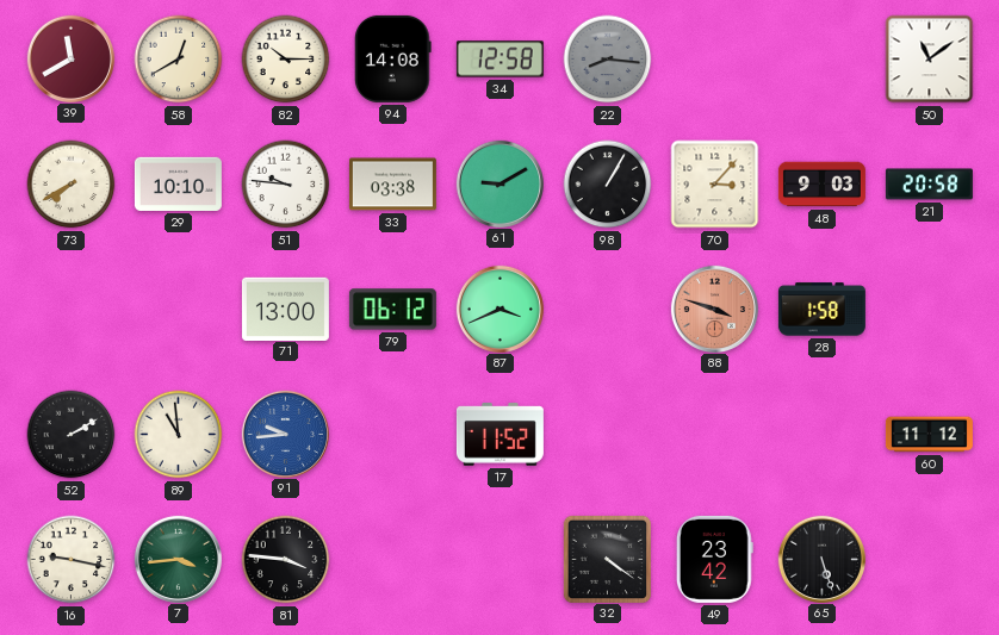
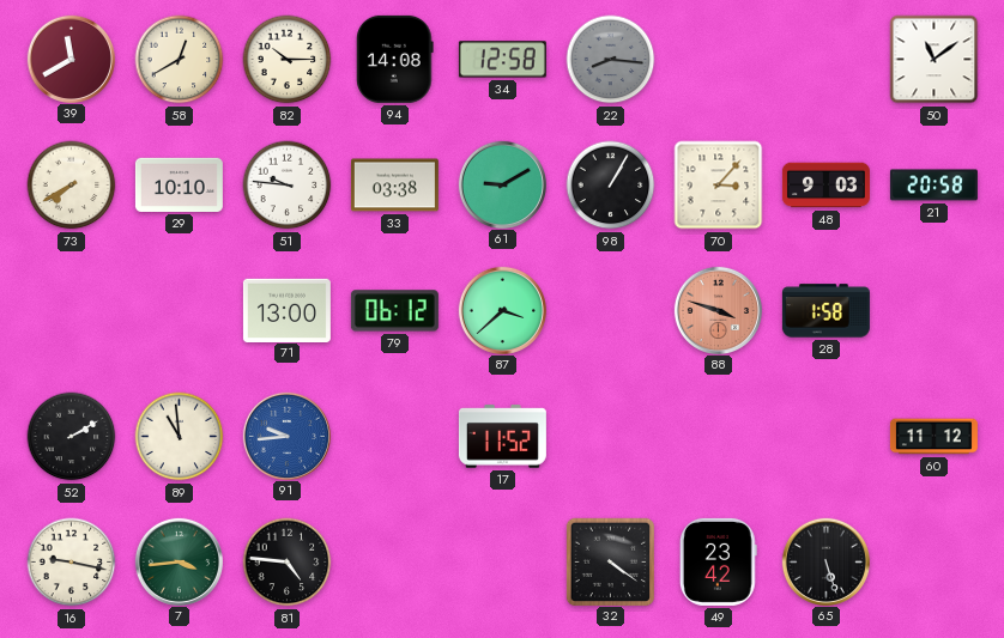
87: 3:41 -> 3:38 (502, 310)
81: 3:46 -> 4:46 (288, 563)
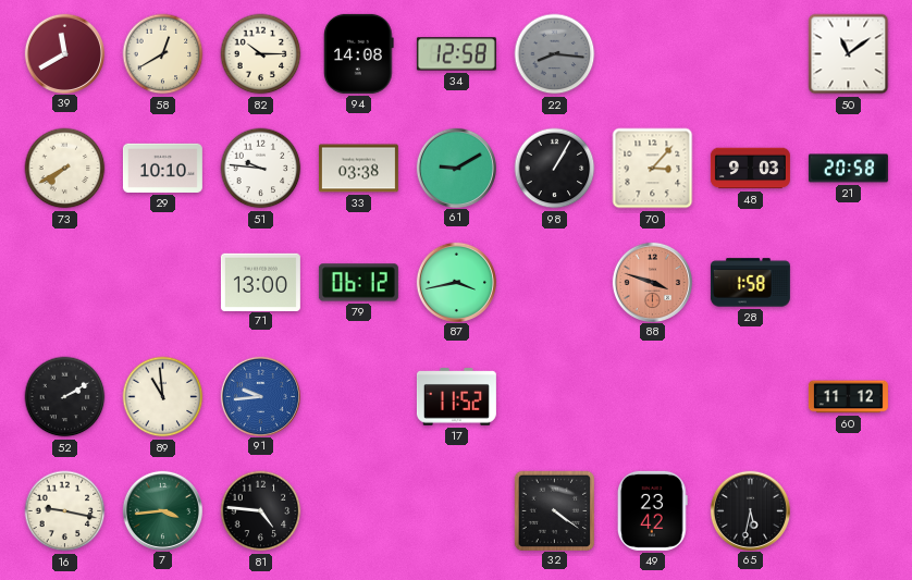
87: 3:38 -> 3:43 (456, 282)
65: 5:27 -> 5:32 (750, 510)
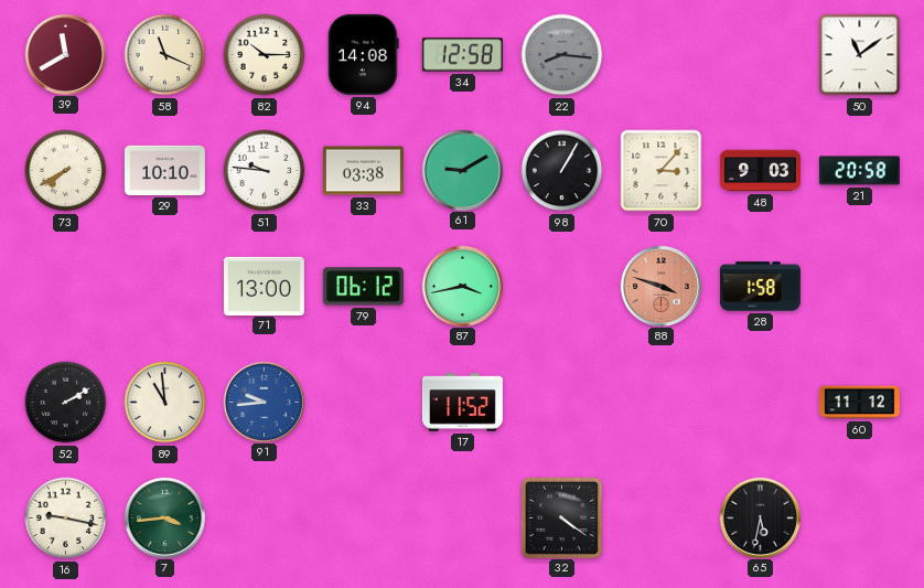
58: 12:40 -> 11:19 (165, 55)
81: 4:46 -> none (261, 511)
49: 23:42 -> none (652, 510)
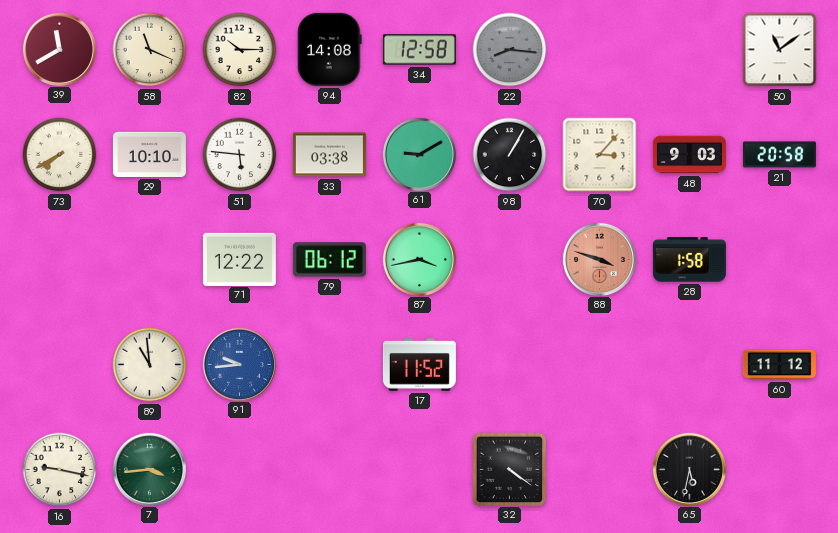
51: 9:46 -> 5:46 (240, 155)
71: 13:00 -> 12:22 (239, 259)
52: 2:10 -> none (66, 403)
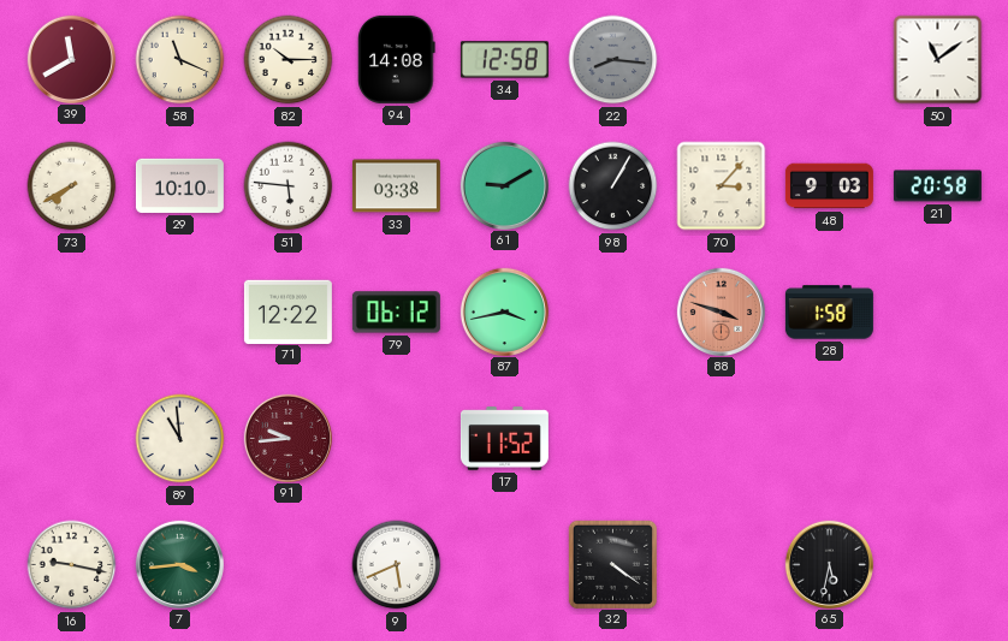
91 dial: blue -> burgundy (287, 438)
60: 11:12 -> none (779, 365)
9: none -> 5:41 (397, 565)
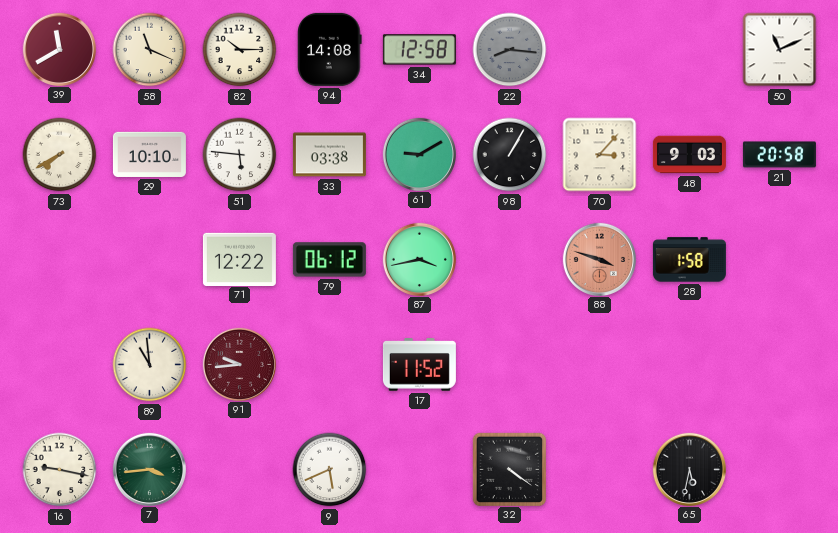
50: 11:09 -> 11:11 (780, 50)
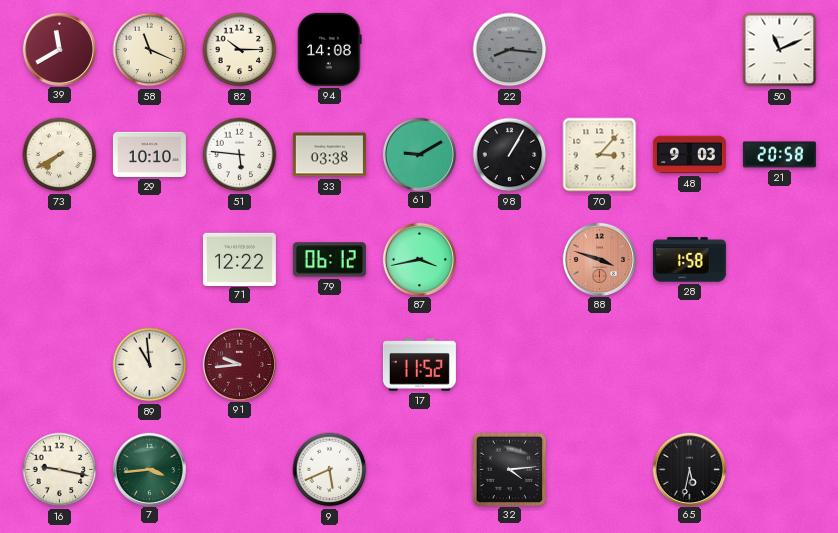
34: 12:58 -> none (419, 50)
32: 4:21 -> 4:14 (509, 469)
